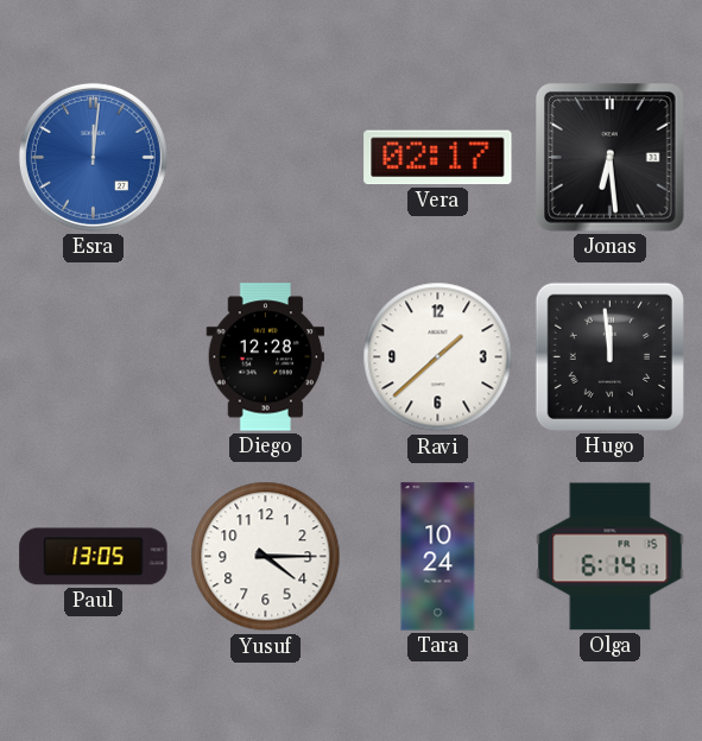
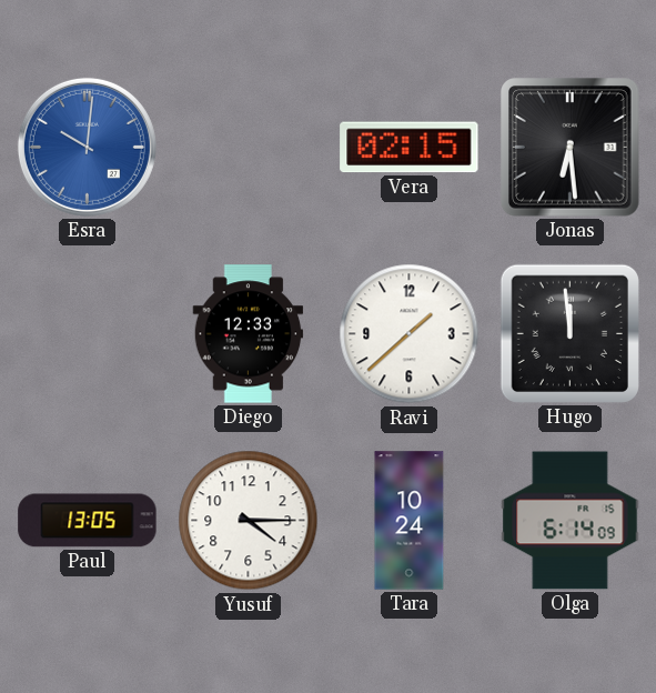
Esra: 12:01 -> 10:01 (87, 147)
Vera: 02:17 -> 02:15 (410, 148)
Diego: 12:28 -> 12:33 (249, 334)
Olga: 6:14:11 -> 6:14:09 (571, 521)
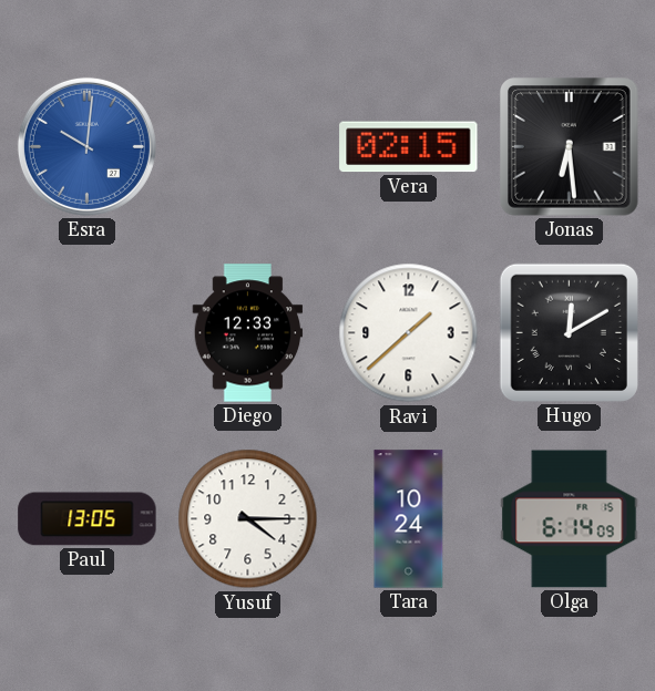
Hugo: 11:59 -> 12:10 (569, 332)
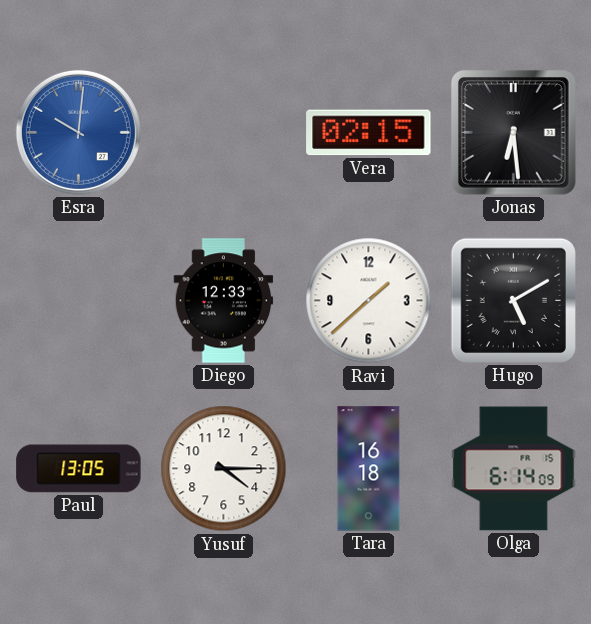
Hugo: 12:10 -> 5:10 (513, 300)
Tara: 10:24 -> 16:18 (369, 469)
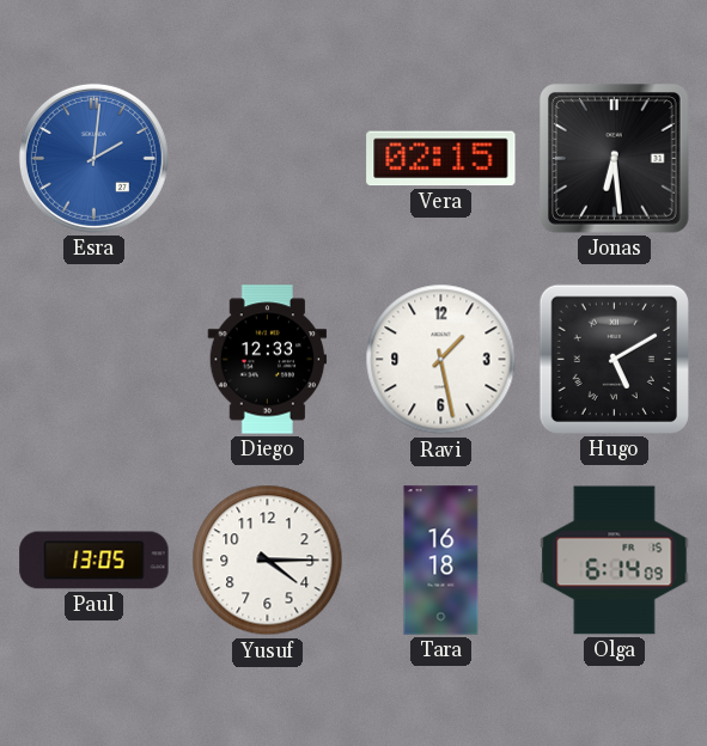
Esra: 10:01 -> 2:01 (93, 158)
Ravi: 1:38 -> 1:28 (441, 360)
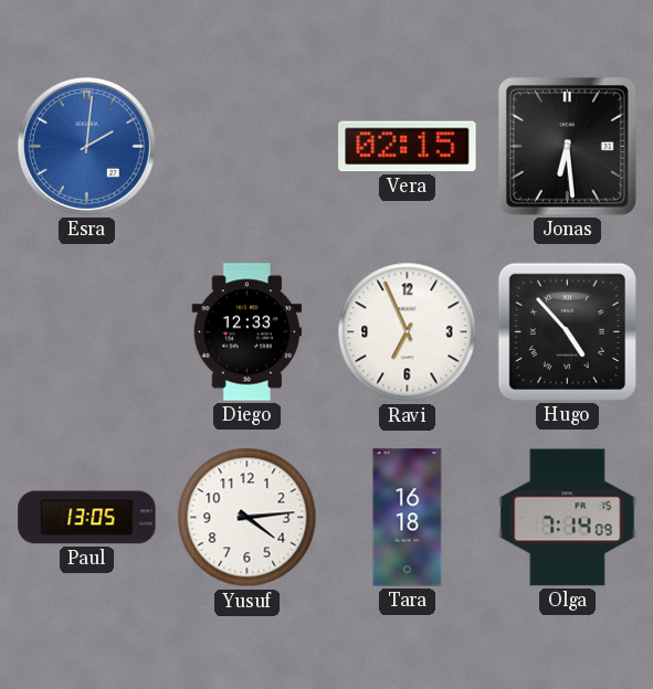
Ravi: 1:28 -> 6:56 (408, 332)
Hugo: 5:10 -> 4:53 (567, 331)
Yusuf: 4:15 -> 4:14 (247, 518)
Olga: 6:14 -> 7:14 (568, 518)
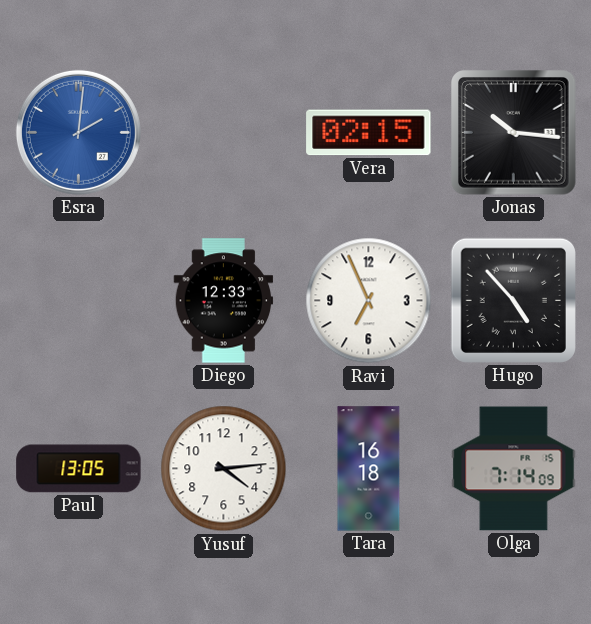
Jonas: 6:29 -> 10:16 (514, 133)
